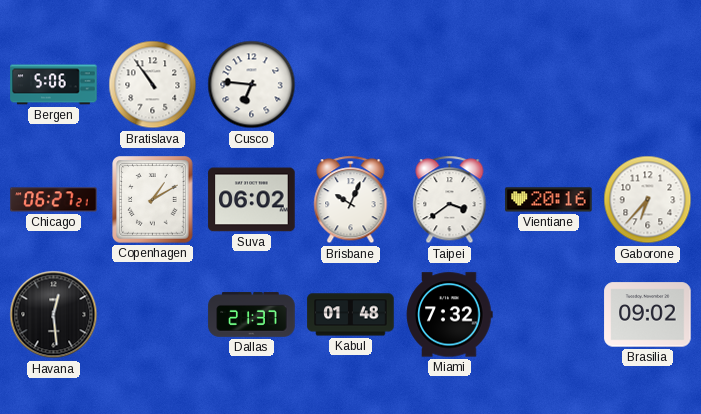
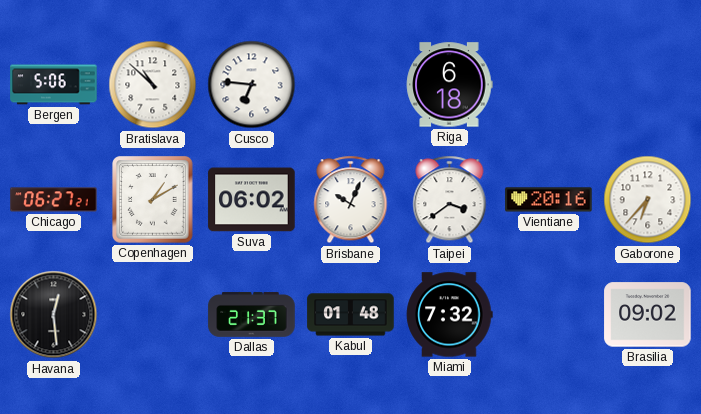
Bratislava: 10:54 -> 10:52 (153, 85)
Riga: none -> 6:18 (449, 85)
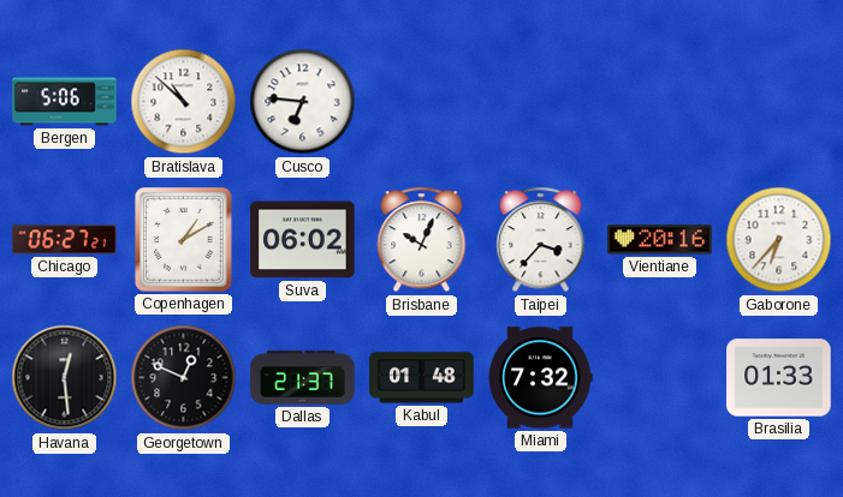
Riga: 6:18 -> none (449, 85)
Taipei: 3:39 -> 3:37 (541, 240)
Georgetown: none -> 12:49 (184, 378)
Brasilia: 09:02 -> 01:33 (779, 378)
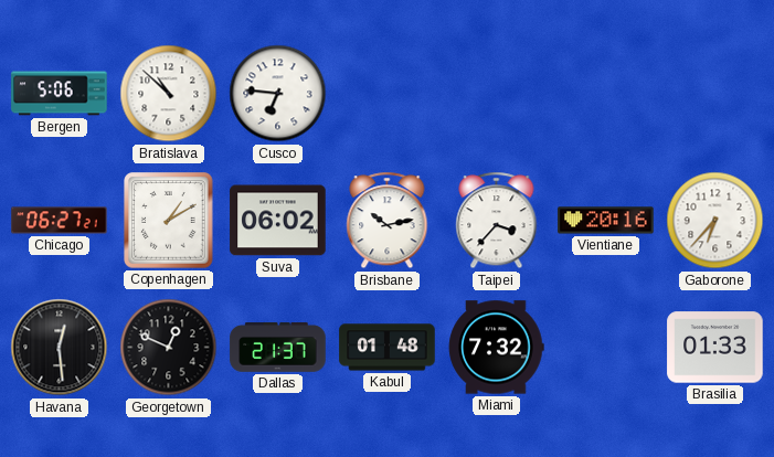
Brisbane: 10:04 -> 10:13 (388, 221)
